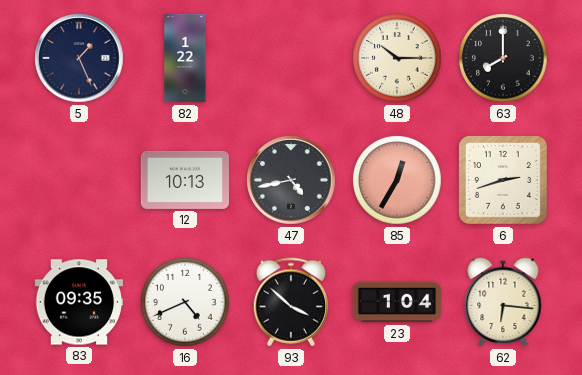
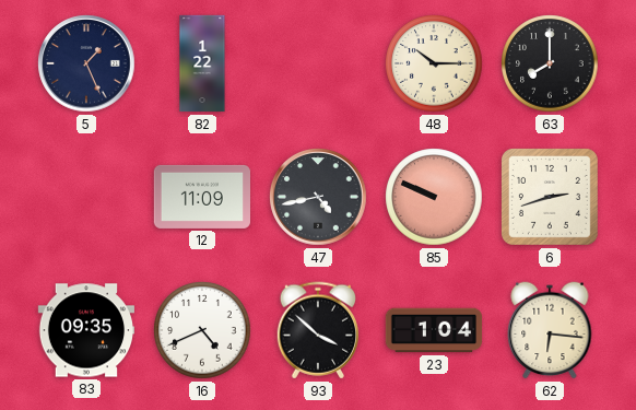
12: 10:13 -> 11:09 (201, 197)
85: 12:35 -> 9:49 (434, 197)
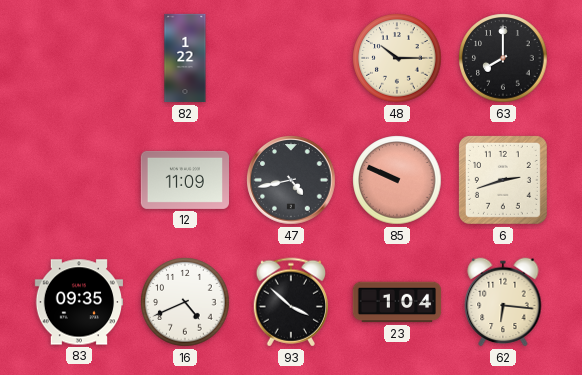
5: 1:26 -> none (86, 63)
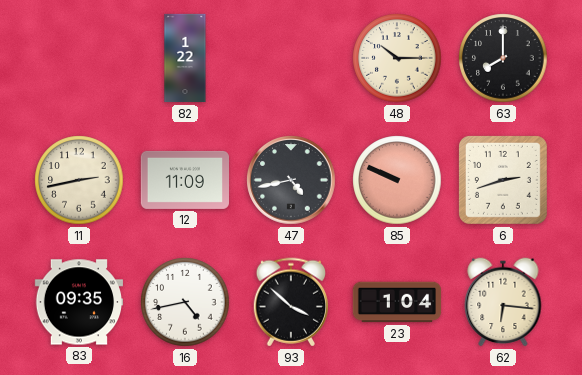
11: none -> 2:43 (79, 180)
16: 4:41 -> 4:43 (185, 302)
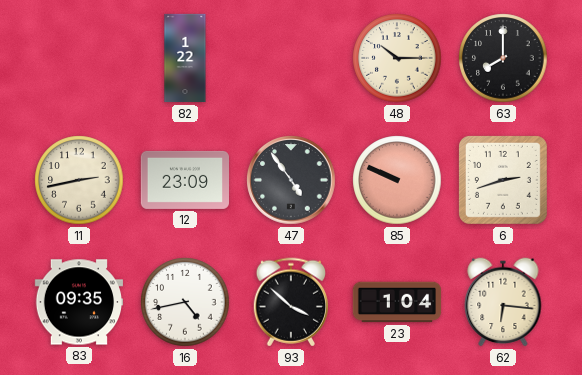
12: 11:09 -> 23:09 (184, 180)
47: 4:43 -> 4:54 (291, 180)
